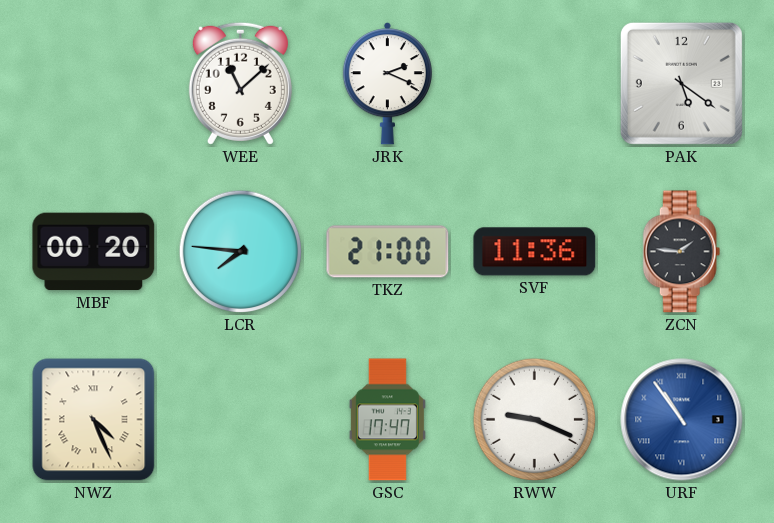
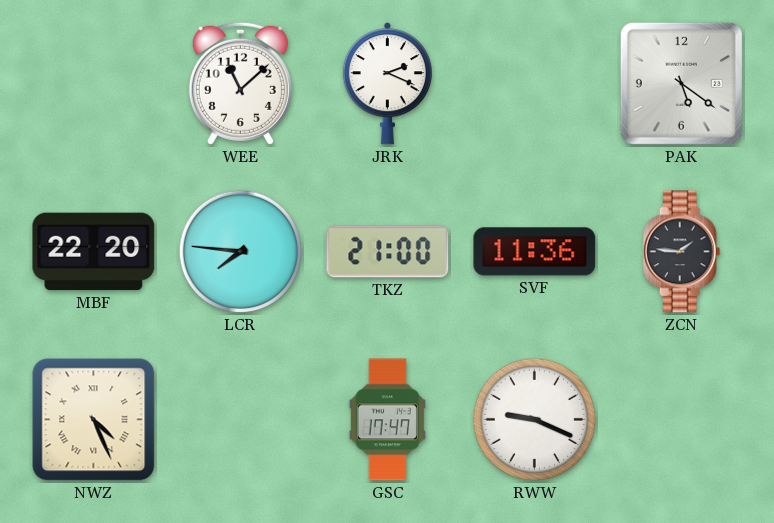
MBF: 00:20 -> 22:20 (94, 252)
URF: 10:54 -> none (682, 420)
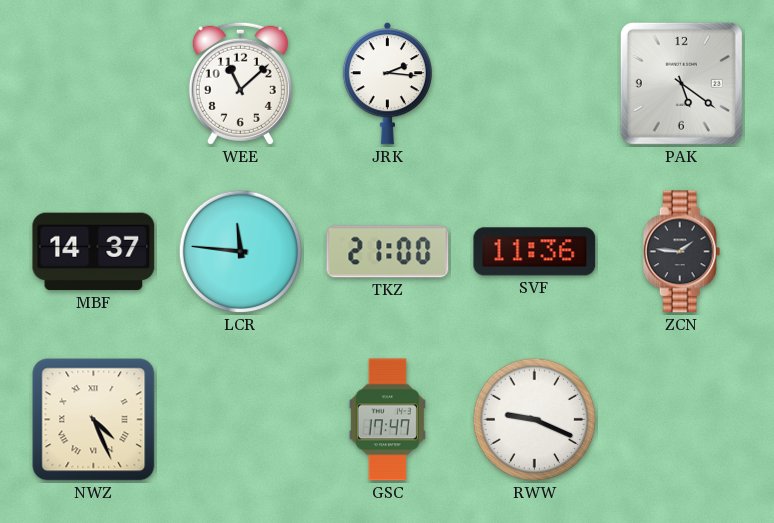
JRK: 2:19 -> 2:16 (387, 84)
MBF: 22:20 -> 14:37 (94, 252)
LCR: 7:46 -> 11:46 (241, 252)
